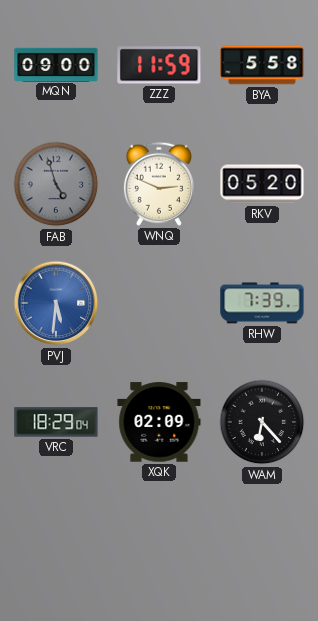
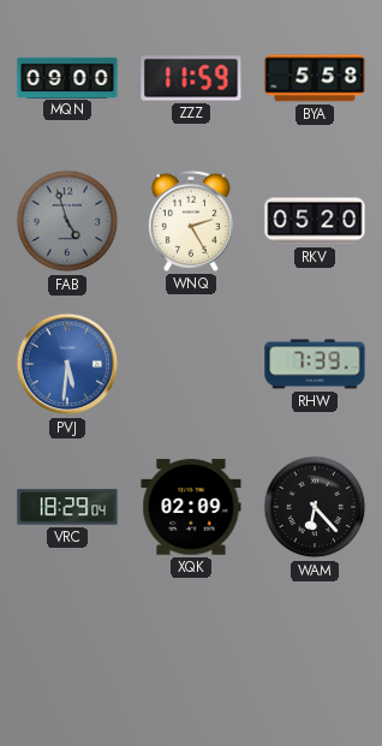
WNQ: 2:49 -> 2:25 (191, 221)
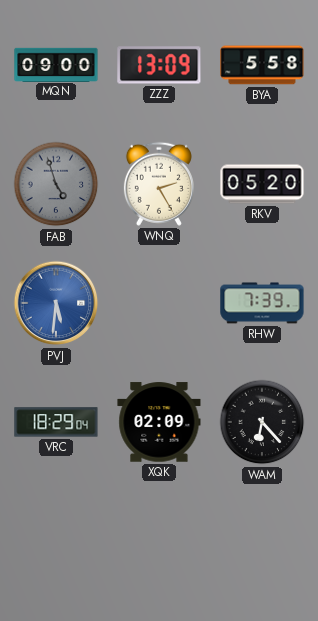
ZZZ: 11:59 -> 13:09 (159, 65)
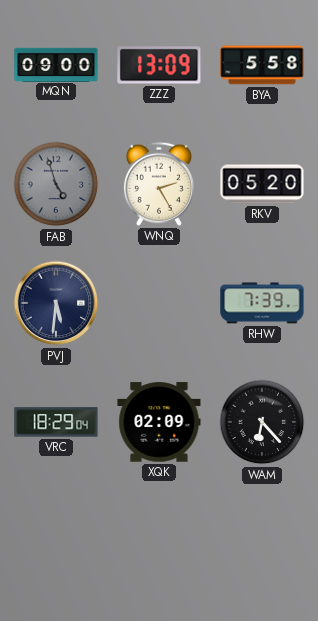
PVJ dial: blue -> navy (56, 303)
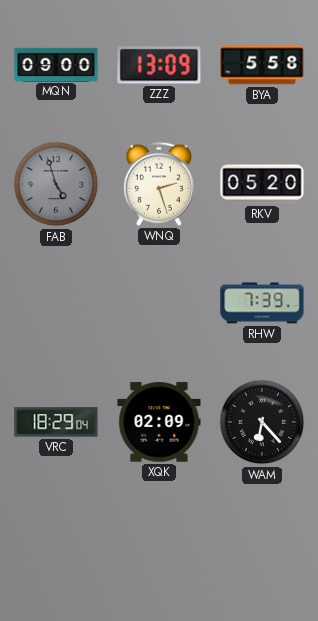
WNQ: 2:25 -> 2:27 (159, 184)
PVJ: 5:31 -> none (56, 303)
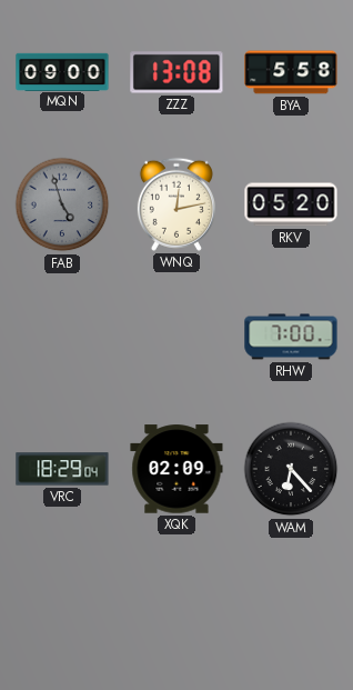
ZZZ: 13:09 -> 13:08 (176, 72)
WNQ: 2:27 -> 12:13 (176, 204)
RHW: 7:39 -> 7:00 (291, 337)
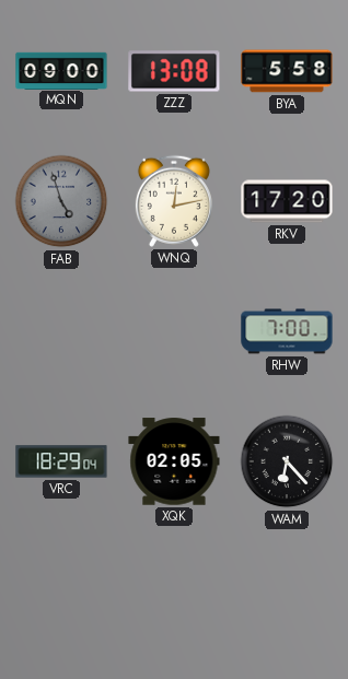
RKV: 05:20 -> 17:20 (287, 201)
XQK: 02:09 -> 02:05 (174, 461)
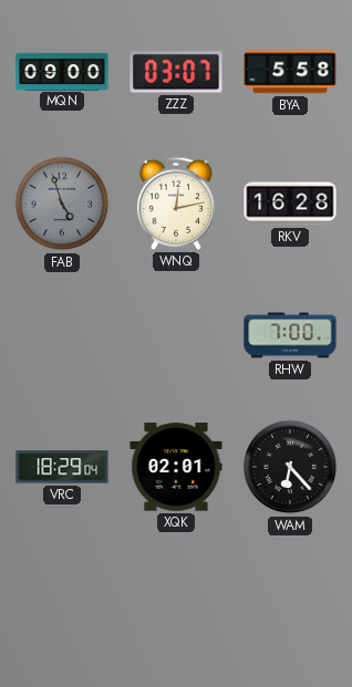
ZZZ: 13:08 -> 03:07 (176, 72)
RKV: 17:20 -> 16:28 (290, 204)
XQK: 02:05 -> 02:01 (176, 467)
